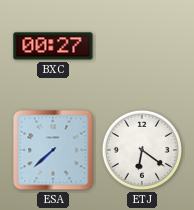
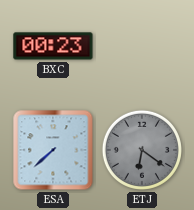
BXC: 00:27 -> 00:23 (53, 46)
ETJ dial: white -> grey (142, 150)
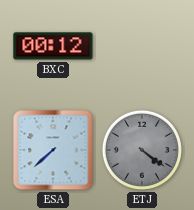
BXC: 00:23 -> 00:12 (53, 46)
ETJ: 6:21 -> 4:21 (142, 150)
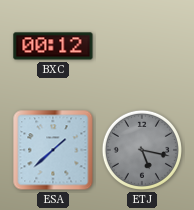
ESA: 7:38 -> 1:38 (53, 150)
ETJ: 4:21 -> 5:17 (142, 150)
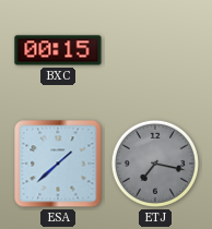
BXC: 00:12 -> 00:15 (58, 50)
ETJ: 5:17 -> 7:17 (155, 164)
